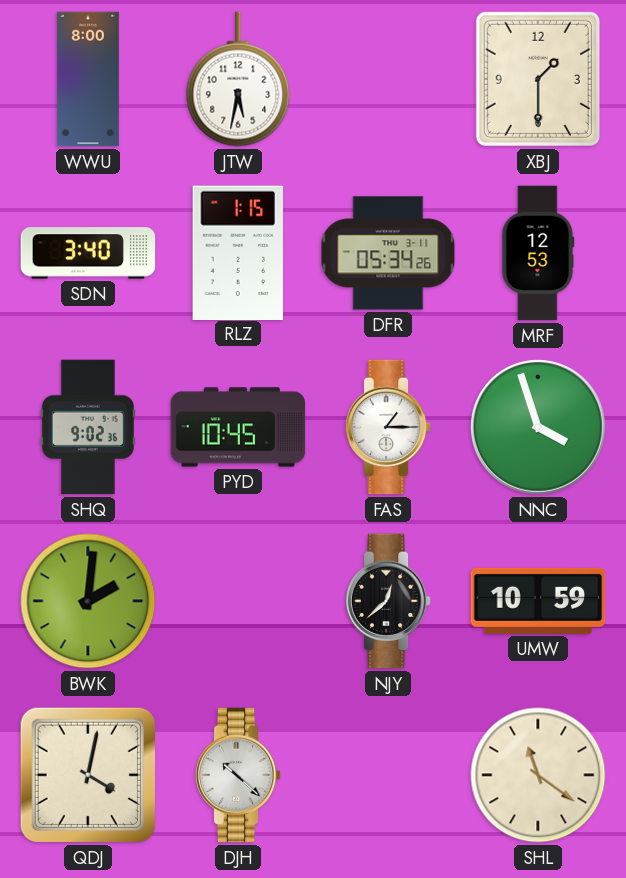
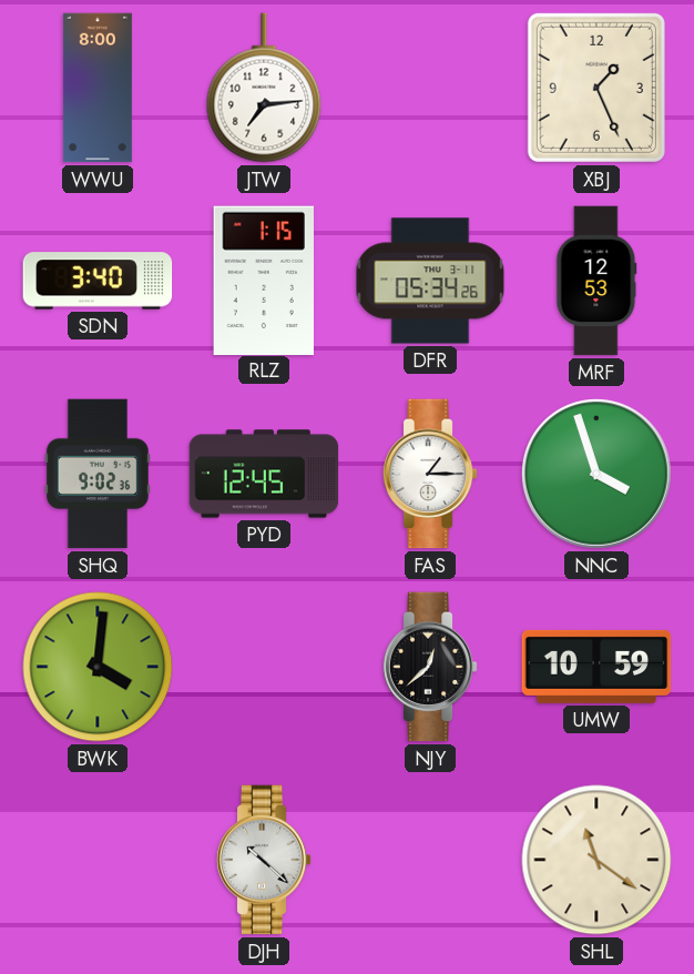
JTW: 5:32 -> 7:14 (264, 88)
XBJ: 1:30 -> 1:26 (596, 88)
PYD: 10:45 -> 12:45 (264, 474)
BWK: 2:01 -> 4:01 (98, 667)
QDJ: 4:02 -> none (88, 775)
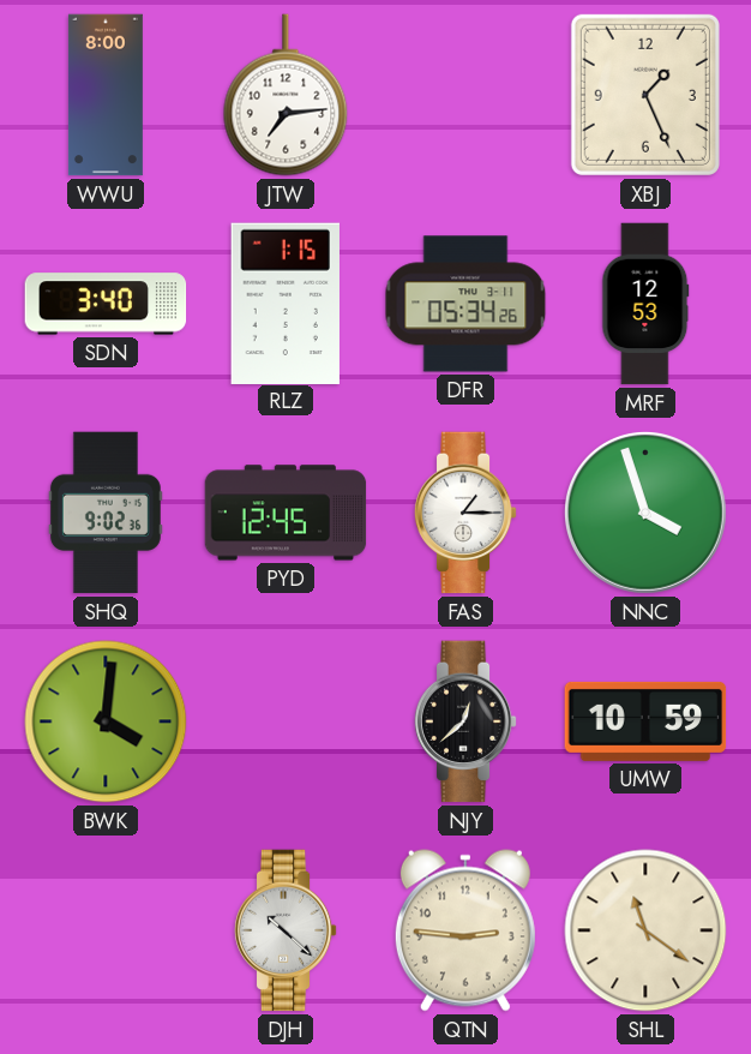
QTN: none -> 2:46 (465, 930)
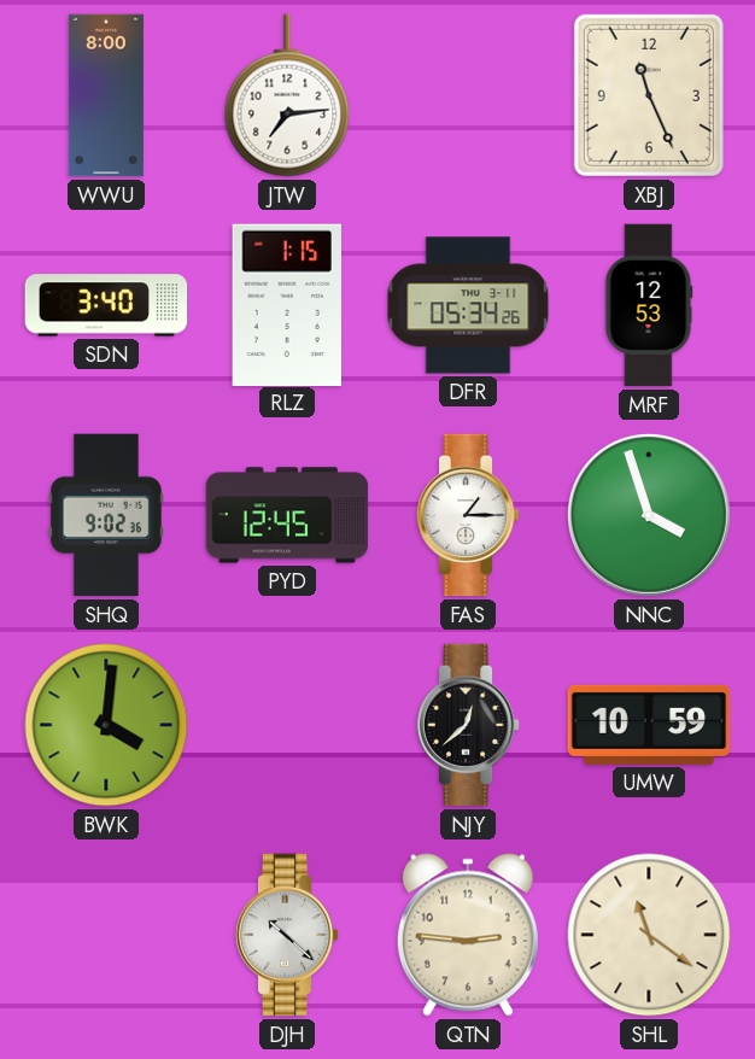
XBJ: 1:26 -> 11:26 (649, 95)
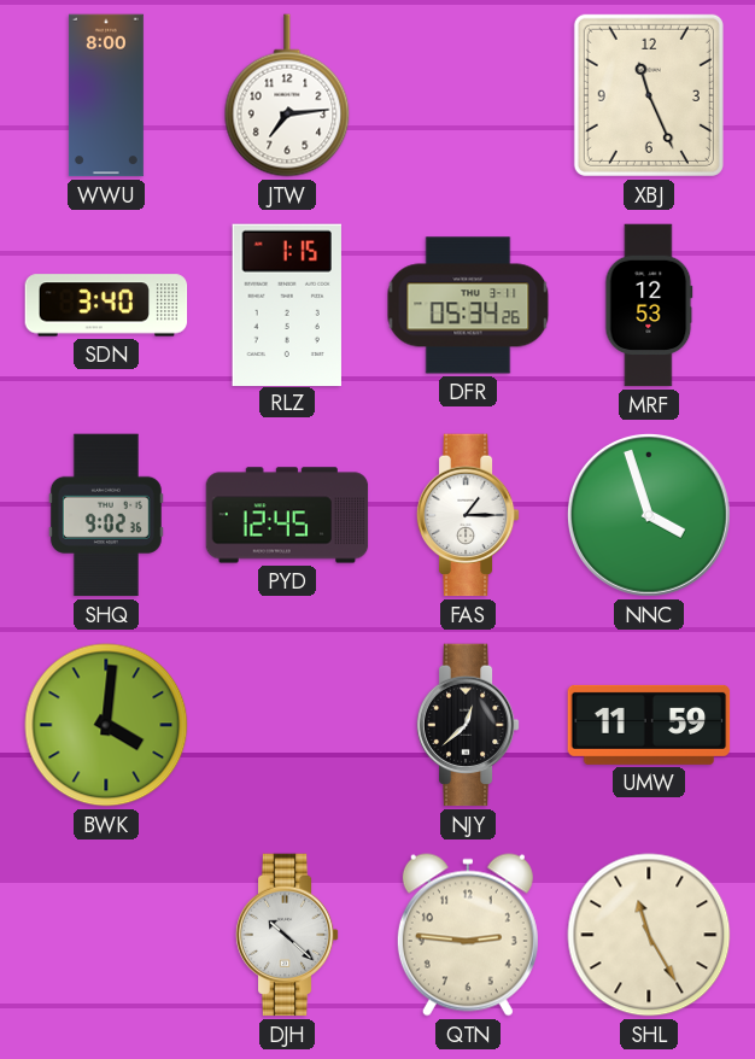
UMW: 10:59 -> 11:59 (649, 725)
SHL: 11:21 -> 11:25 (649, 935)
